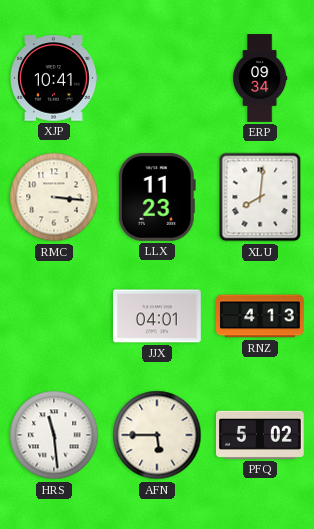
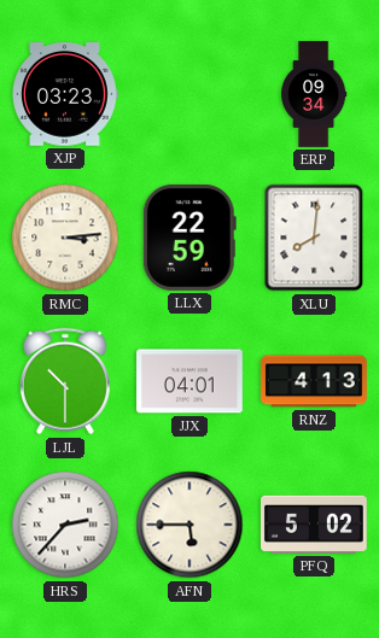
XJP: 10:41 -> 03:23 (65, 94)
RMC: 3:16 -> 3:14 (65, 238)
LLX: 11:23 -> 22:59 (189, 238)
LJL: none -> 10:30 (65, 381)
HRS: 11:29 -> 2:37 (65, 525)
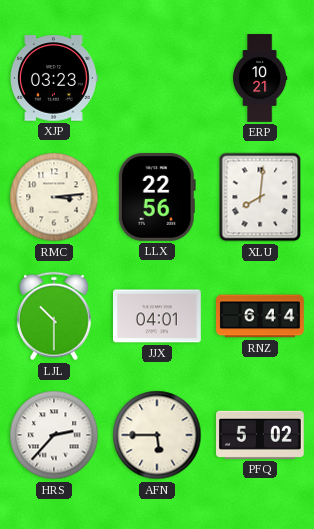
ERP: 09:34 -> 10:21 (260, 78)
LLX: 22:59 -> 22:56 (157, 197)
RNZ: 4:13 -> 6:44 (261, 316)
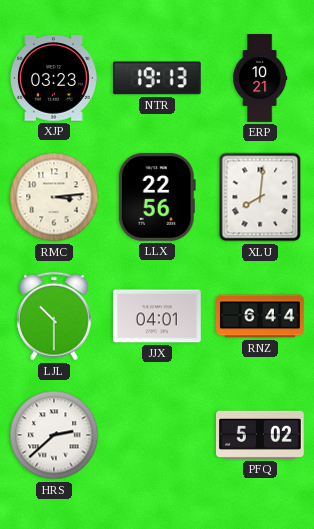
NTR: none -> 19:13 (157, 78)
HRS: 2:37 -> 2:38 (54, 435)
AFN: 5:45 -> none (157, 435)
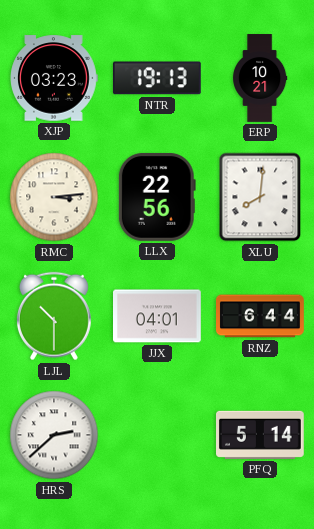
PFQ: 5:02 -> 5:14 (261, 435)
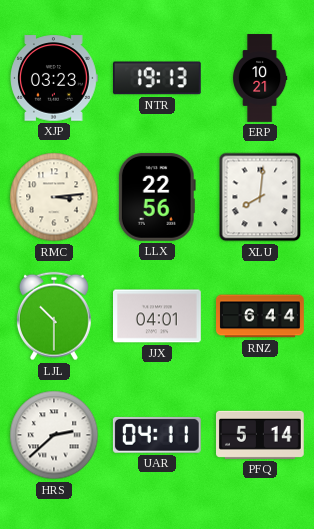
UAR: none -> 04:11 (157, 435)
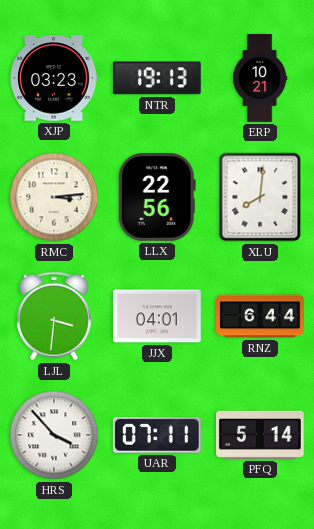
LJL: 10:30 -> 3:31 (54, 316)
HRS: 2:38 -> 3:53 (54, 435)
UAR: 04:11 -> 07:11 (157, 435)
